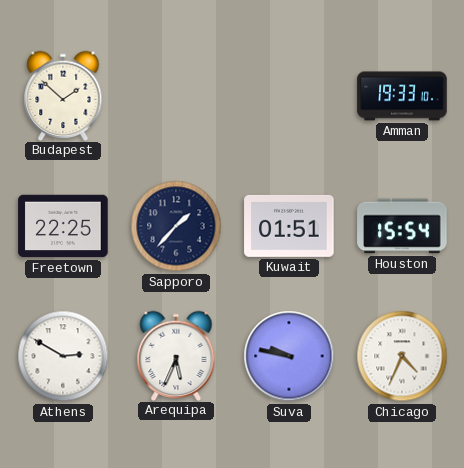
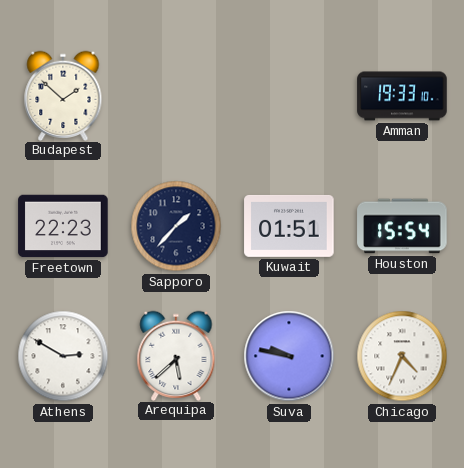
Freetown: 22:25 -> 22:23 (63, 226)
Arequipa: 5:34 -> 5:38 (176, 355)
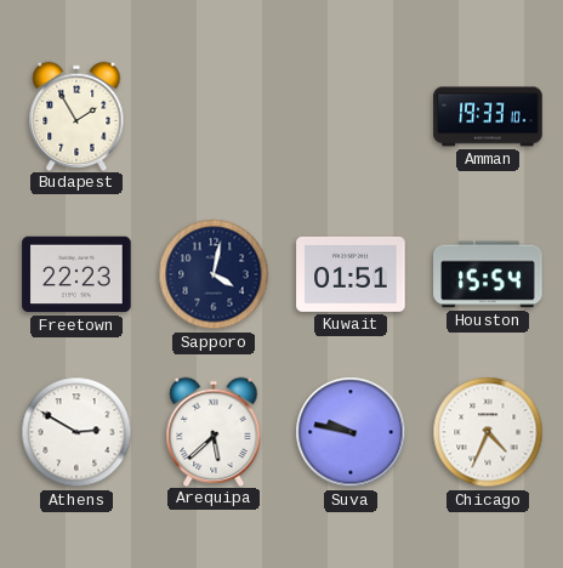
Budapest: 1:52 -> 1:55 (76, 115)
Sapporo: 1:37 -> 4:02 (214, 274)
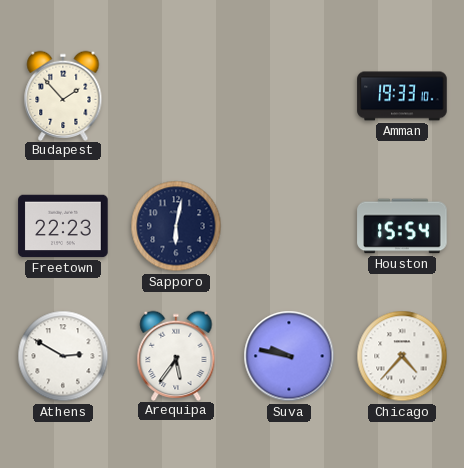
Budapest: 1:55 -> 1:53 (63, 95)
Sapporo: 4:02 -> 6:02 (176, 226)
Kuwait: 01:51 -> none (351, 274)
Arequipa: 5:38 -> 5:36 (176, 355)
Chicago: 4:34 -> 4:37 (402, 356)
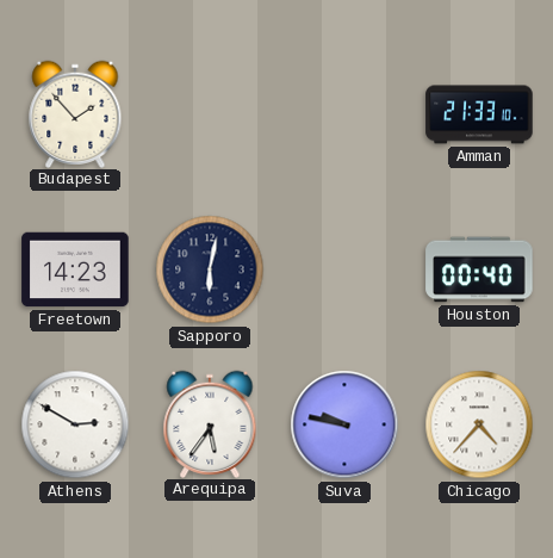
Amman: 19:33 -> 21:33 (479, 114)
Freetown: 22:23 -> 14:23 (75, 269)
Houston: 15:54 -> 00:40 (479, 269)
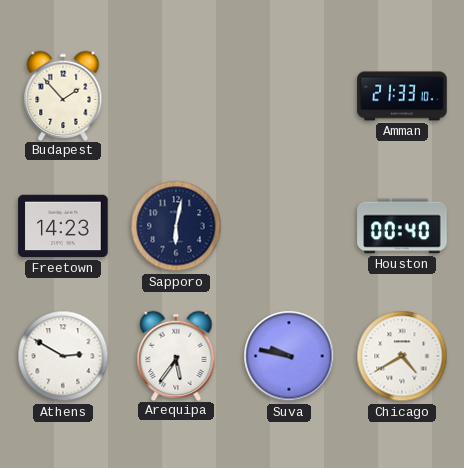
Chicago: 4:37 -> 4:40 (402, 356)
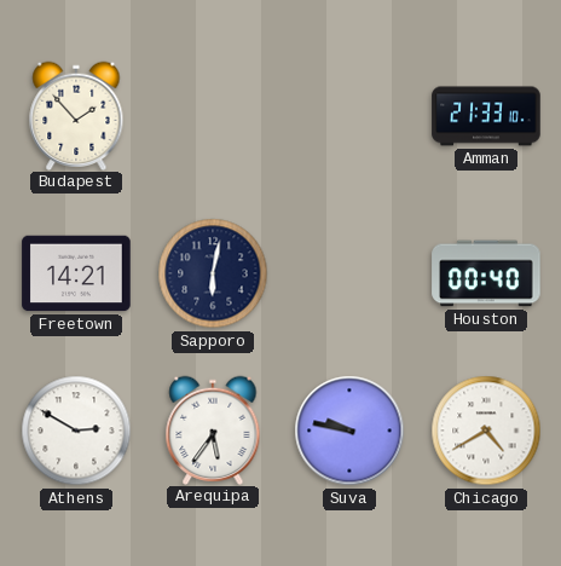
Freetown: 14:23 -> 14:21 (76, 273)
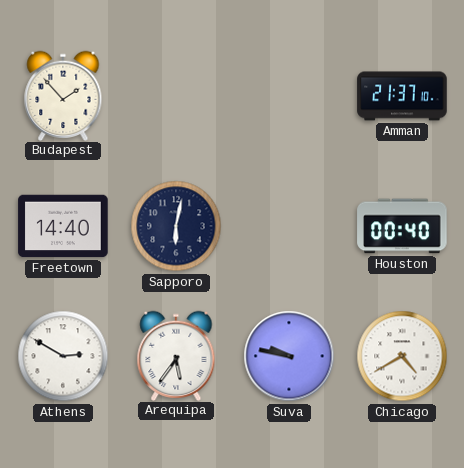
Amman: 21:33 -> 21:37 (402, 96)
Freetown: 14:21 -> 14:40 (63, 226)
